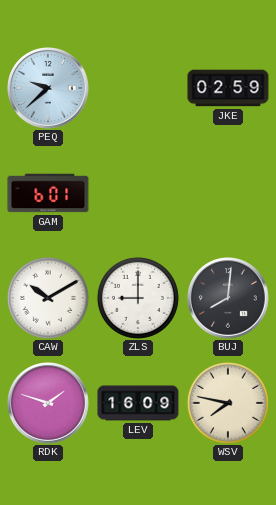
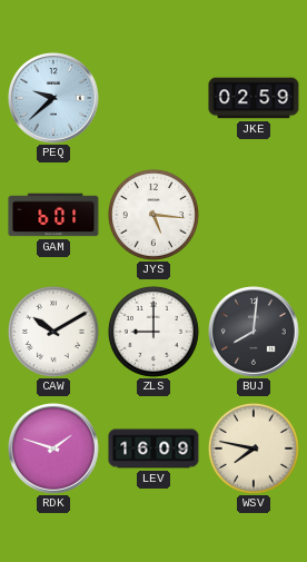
JYS: none -> 5:16 (153, 215)
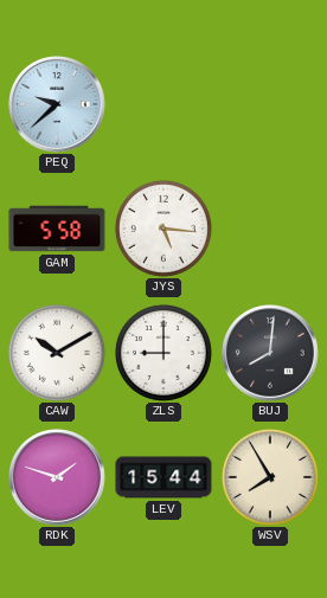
JKE: 02:59 -> none (254, 98)
GAM: 6:01 -> 5:58 (57, 229)
LEV: 16:09 -> 15:44 (163, 477)
WSV: 7:47 -> 7:55 (270, 477)
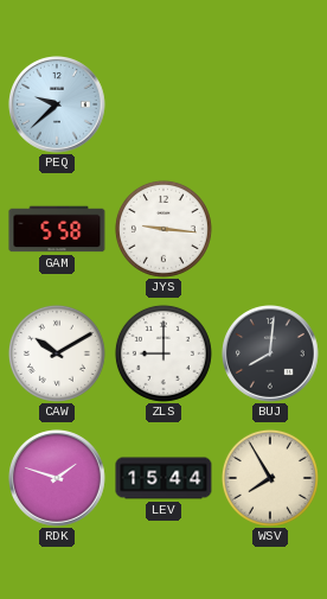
JYS: 5:16 -> 9:16 (163, 229)
